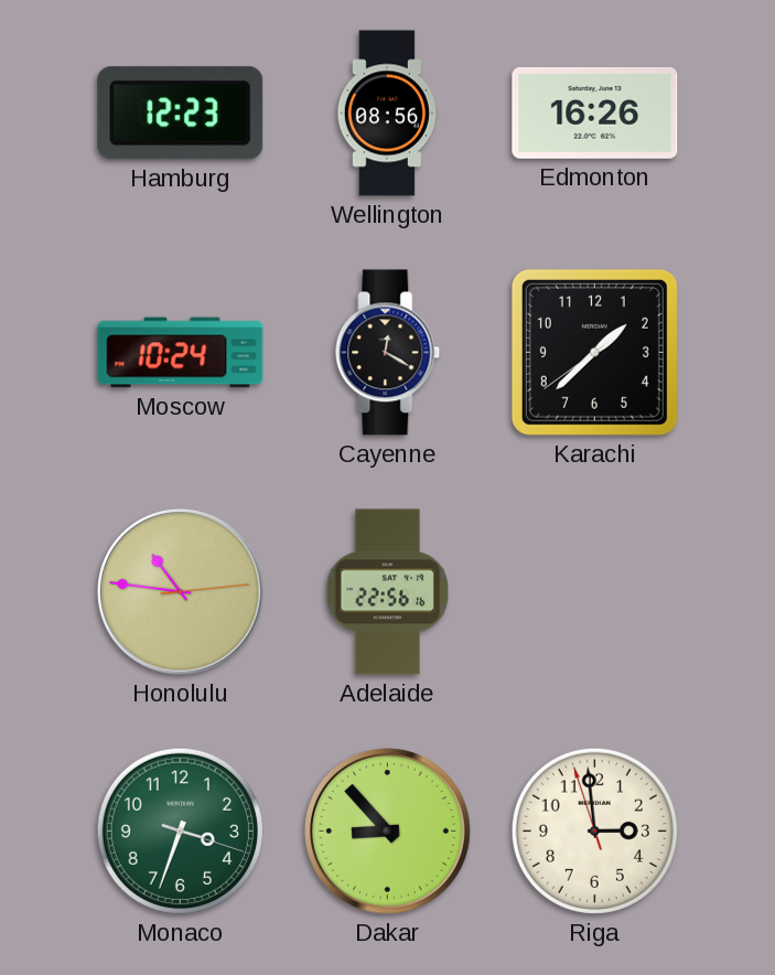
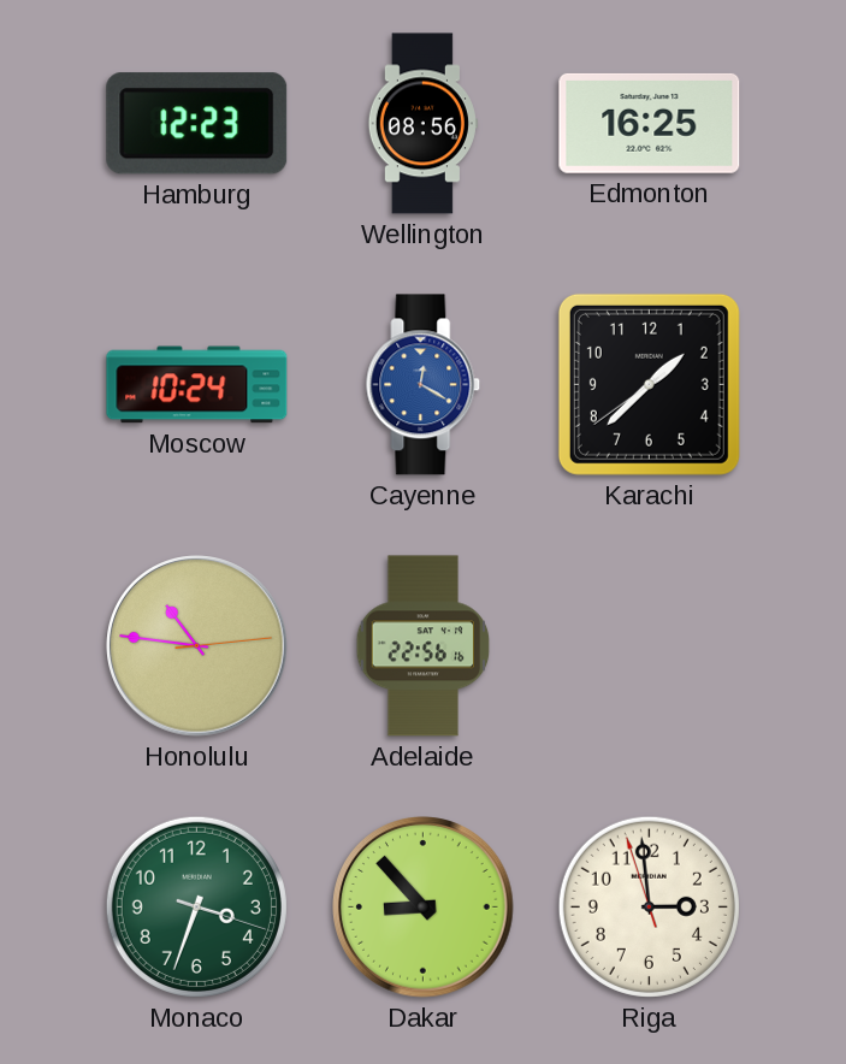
Edmonton: 16:26 -> 16:25 (650, 123)
Cayenne dial: black -> blue (424, 385)
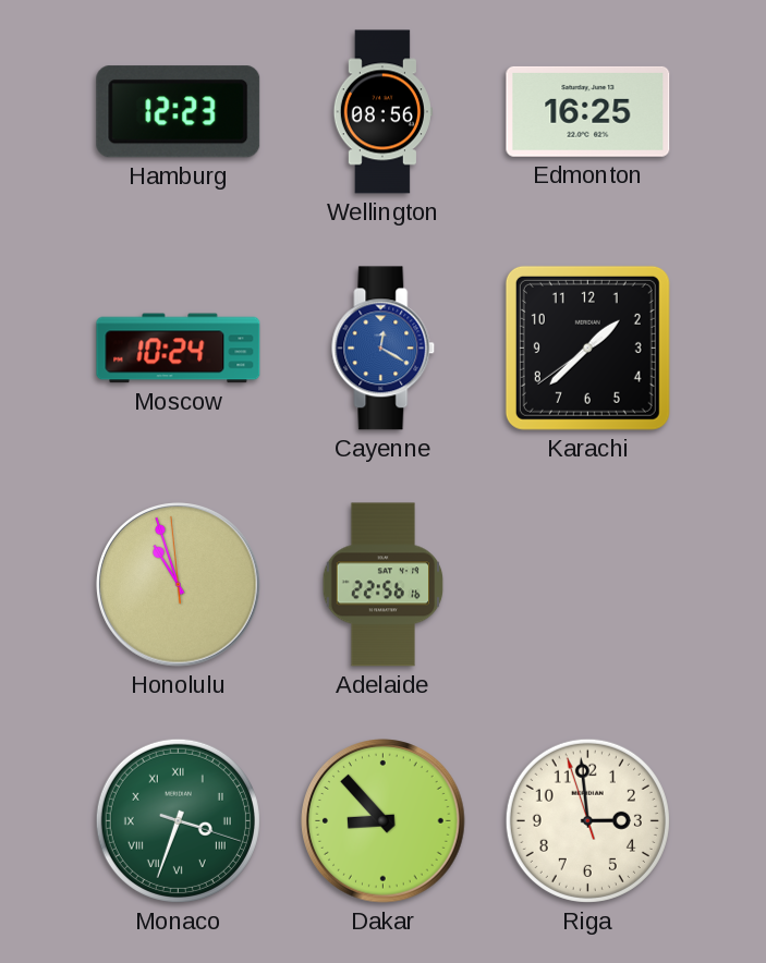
Honolulu: 10:46 -> 10:56 (179, 585)
Monaco numerals: Arabic -> Roman (178, 820)
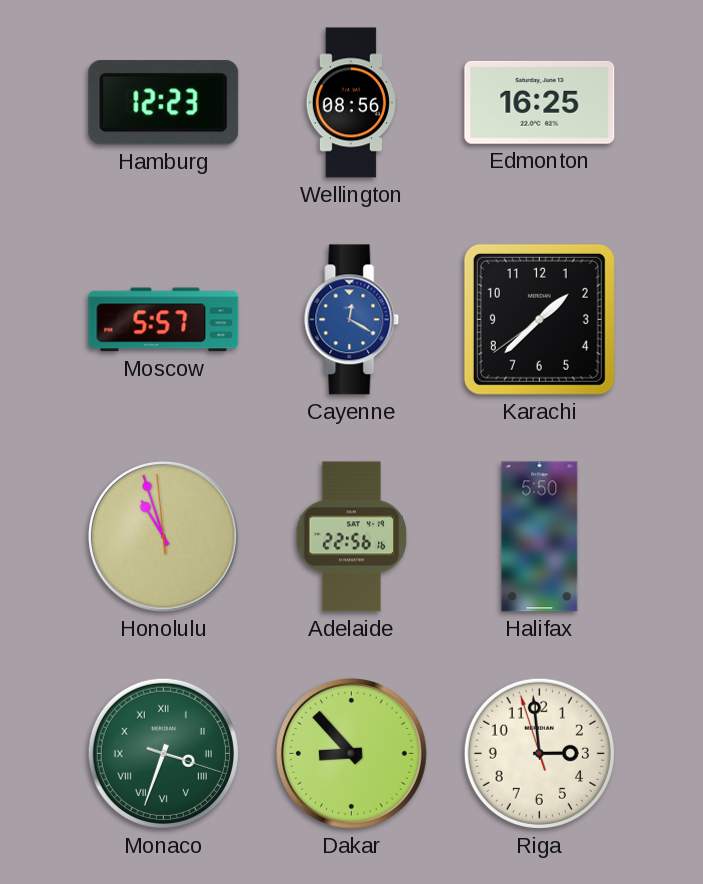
Moscow: 10:24 -> 5:57 (164, 320)
Halifax: none -> 5:50 (540, 537)
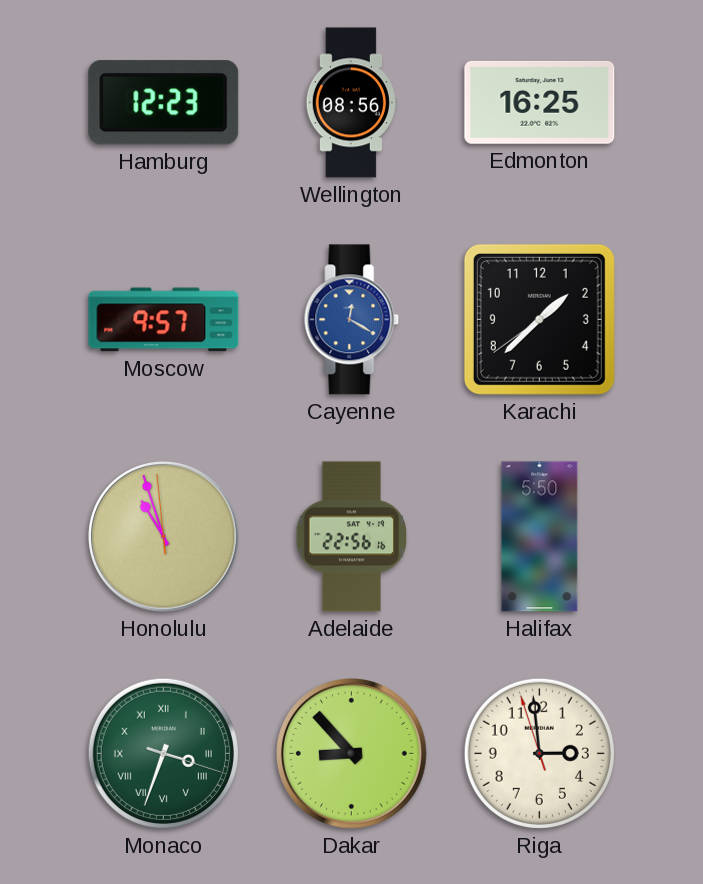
Moscow: 5:57 -> 9:57 (164, 320)
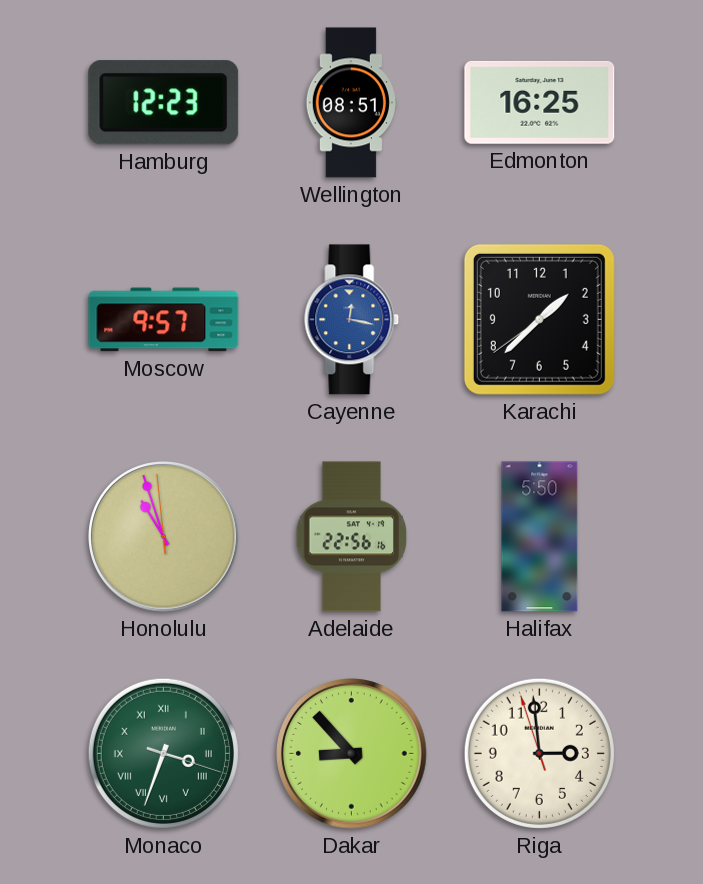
Wellington: 08:56 -> 08:51 (351, 103)
Cayenne: 12:20 -> 12:17 (352, 320)
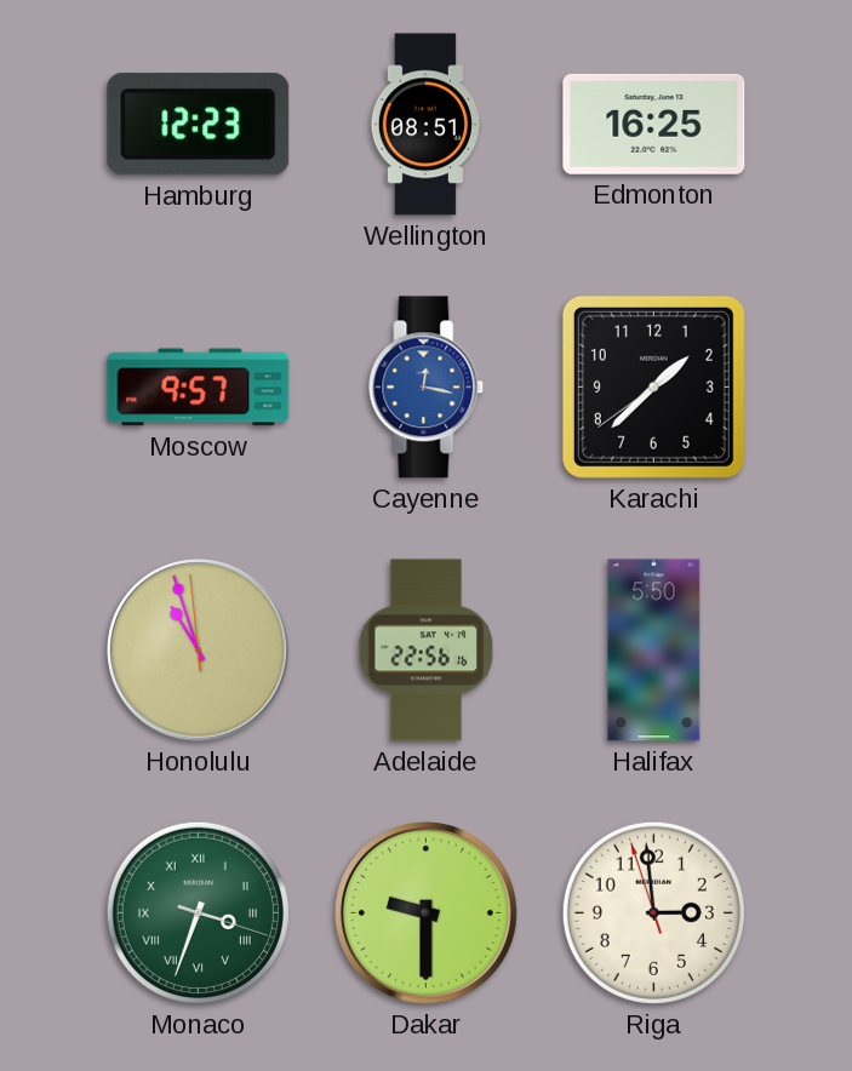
Dakar: 8:53 -> 9:30 (427, 913)
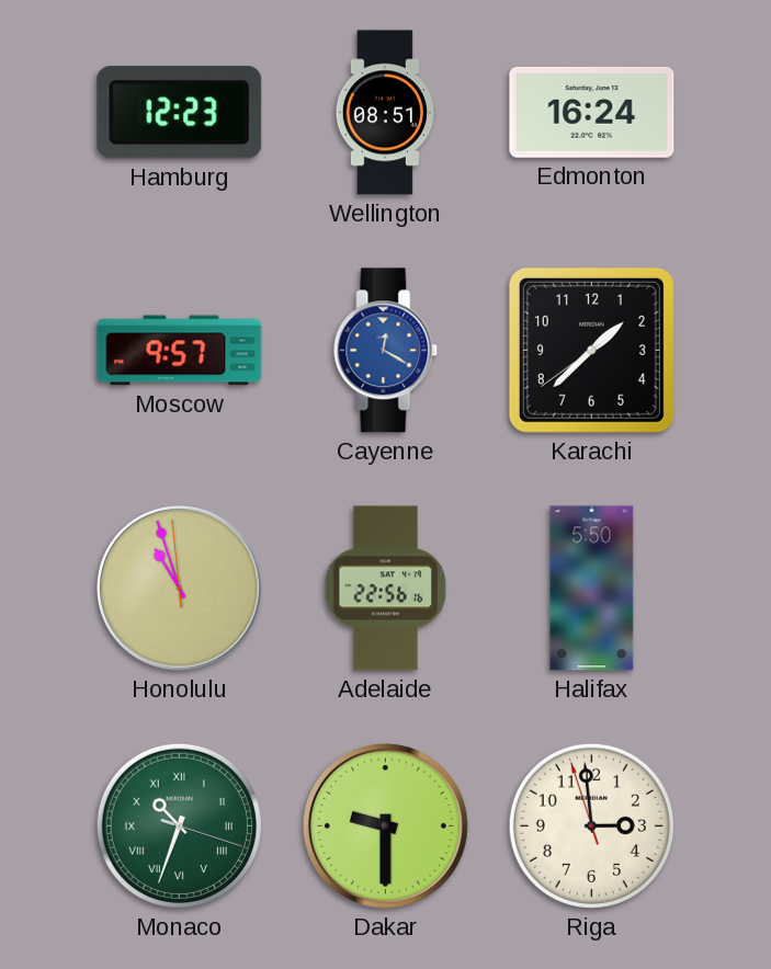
Edmonton: 16:25 -> 16:24 (592, 112)
Cayenne: 12:17 -> 12:20 (386, 351)
Monaco: 3:33 -> 10:33 (179, 825)
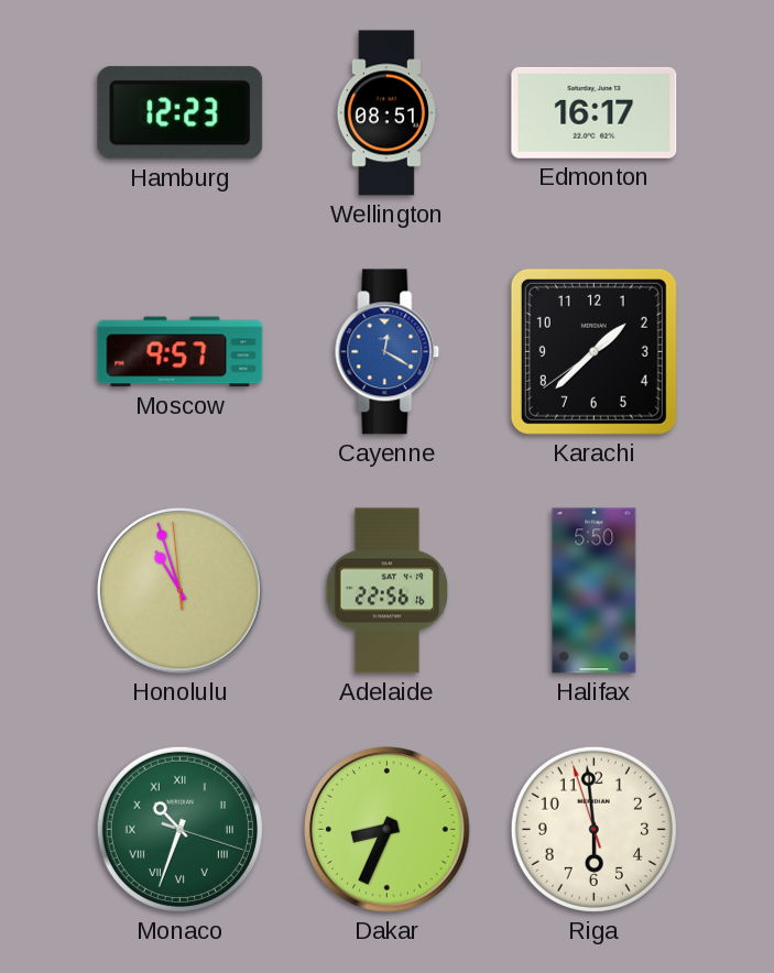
Edmonton: 16:24 -> 16:17 (595, 112)
Dakar: 9:30 -> 8:34 (388, 830)
Riga: 2:58 -> 5:58 (593, 829)
